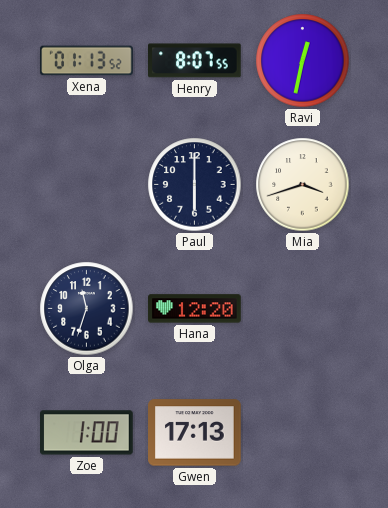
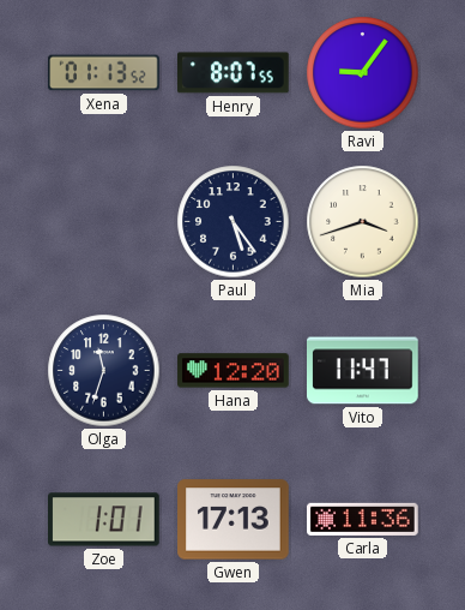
Ravi: 12:32 -> 9:06 (363, 73)
Paul: 6:00 -> 5:24 (234, 222)
Vito: none -> 11:47 (363, 371)
Zoe: 1:00 -> 1:01 (104, 520)
Carla: none -> 11:36 (363, 519)
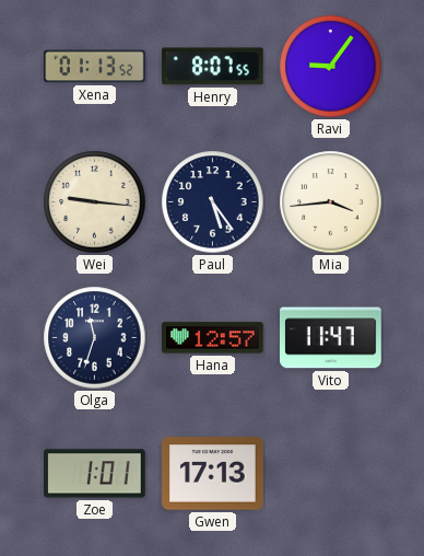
Wei: none -> 9:16 (95, 202)
Mia: 3:42 -> 3:44 (331, 202)
Hana: 12:20 -> 12:57 (213, 338)
Carla: 11:36 -> none (363, 519)
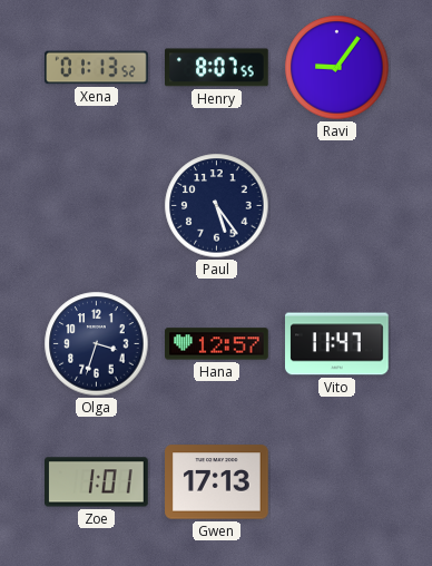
Wei: 9:16 -> none (95, 202)
Mia: 3:44 -> none (331, 202)
Olga: 11:33 -> 3:33 (97, 344)
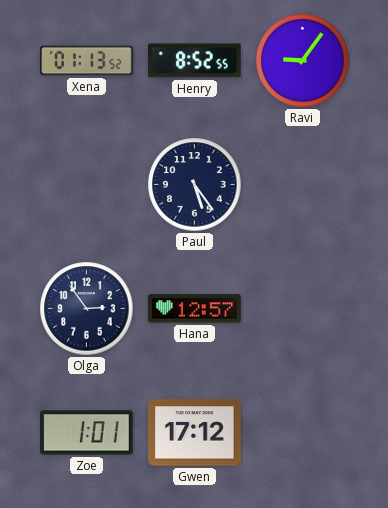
Henry: 8:07 -> 8:52 (195, 61)
Olga: 3:33 -> 2:54 (87, 309)
Vito: 11:47 -> none (337, 344)
Gwen: 17:13 -> 17:12 (195, 433)
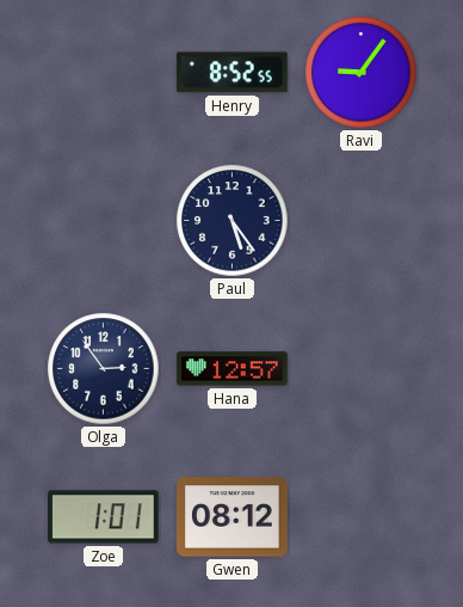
Xena: 01:13 -> none (87, 61)
Gwen: 17:12 -> 08:12 (233, 517)
